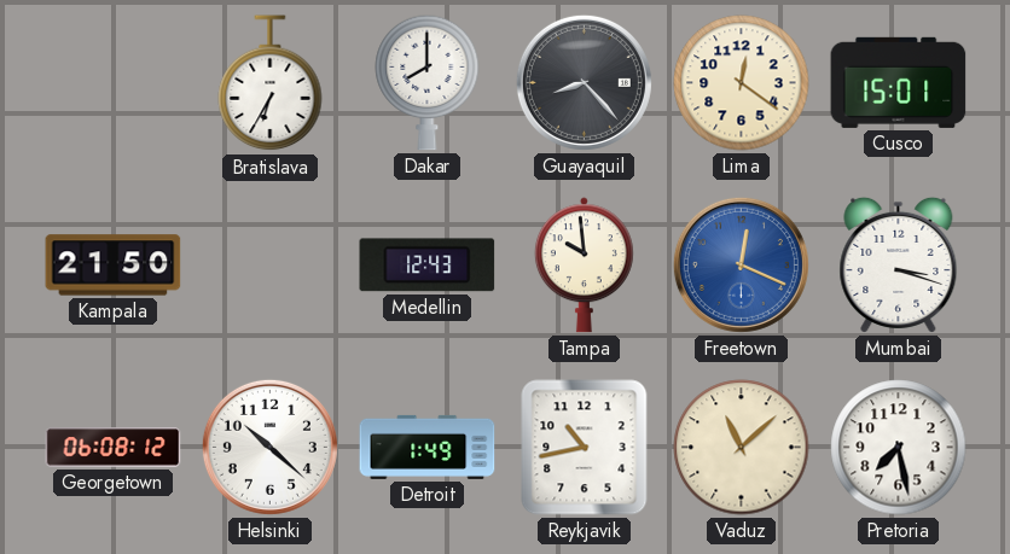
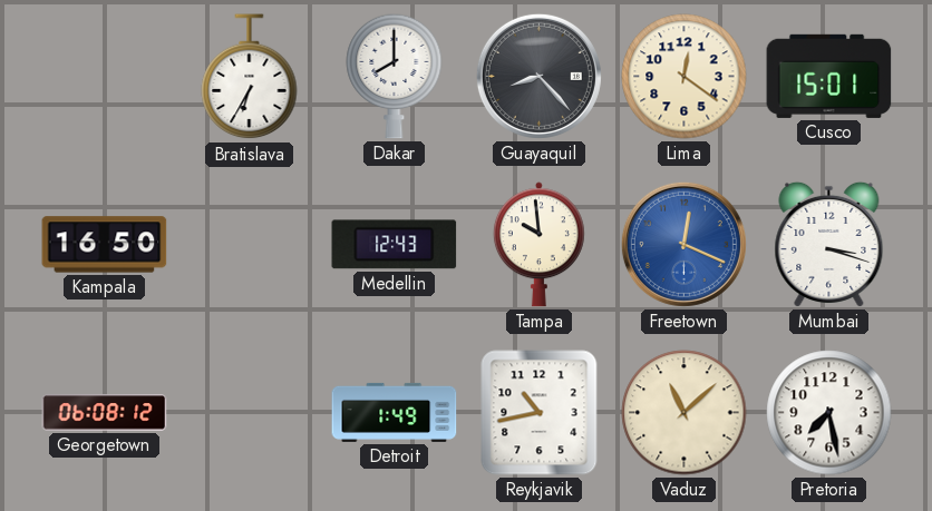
Kampala: 21:50 -> 16:50 (105, 245)
Helsinki: 10:22 -> none (269, 447)
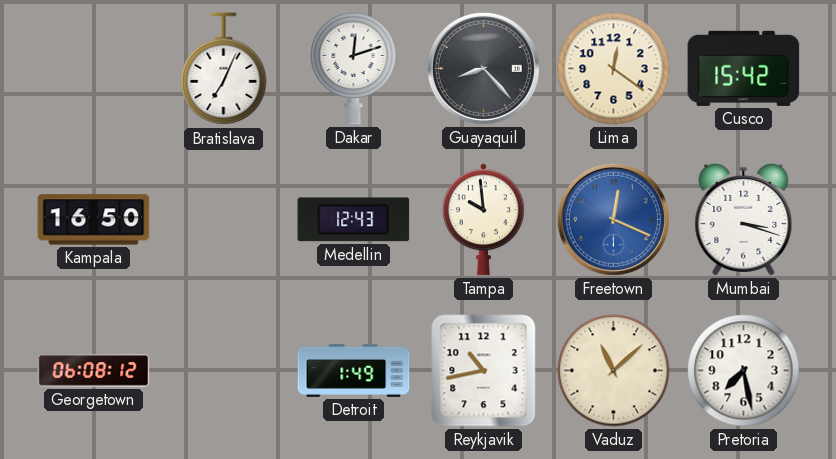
Bratislava: 6:35 -> 7:04 (224, 69)
Dakar: 8:00 -> 12:12 (354, 68)
Cusco: 15:01 -> 15:42 (744, 68)
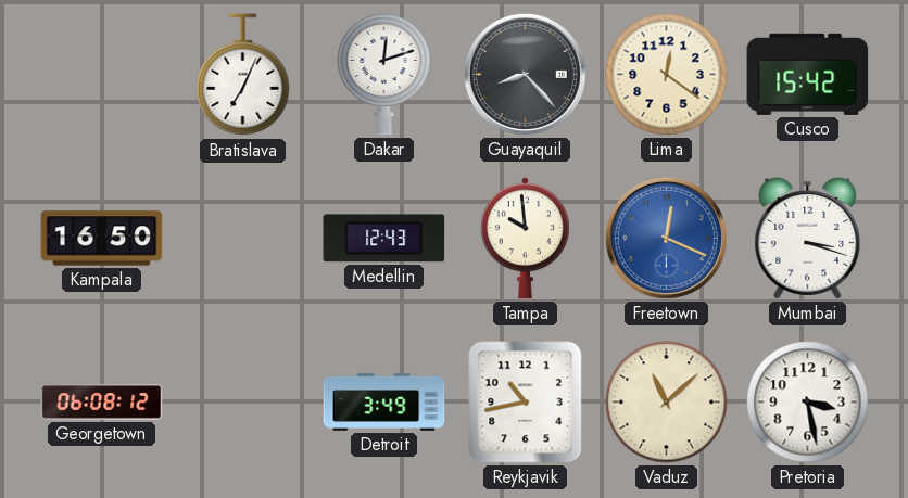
Detroit: 1:49 -> 3:49 (384, 401)
Pretoria: 7:28 -> 3:28 (808, 403)
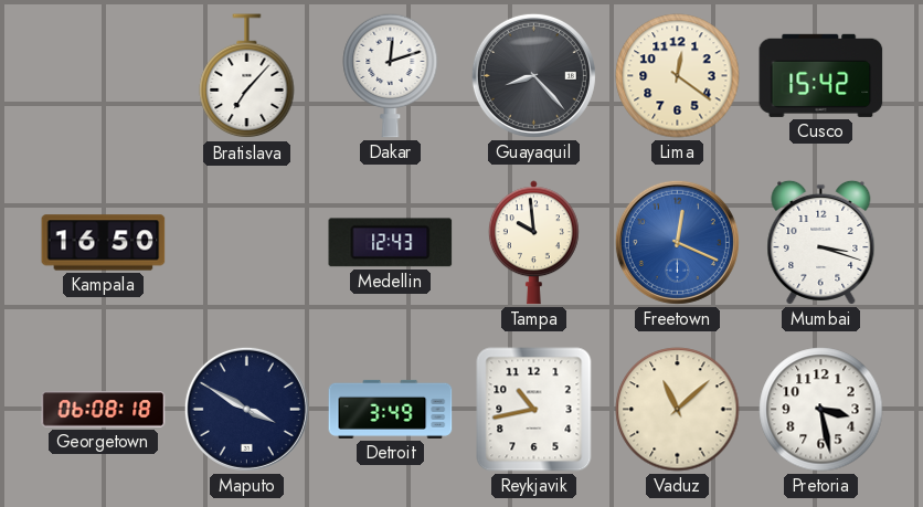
Bratislava: 7:04 -> 7:07 (247, 76)
Georgetown: 06:08:12 -> 06:08:18 (104, 410)
Maputo: none -> 3:50 (246, 409)
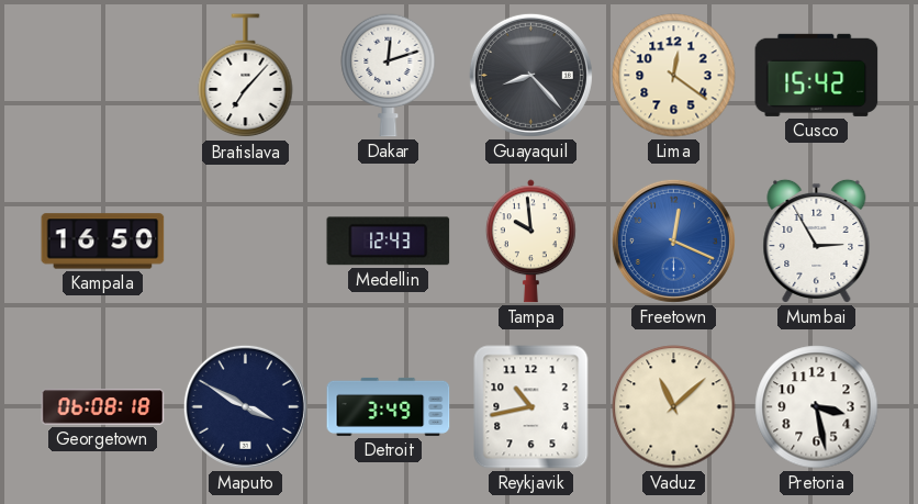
Mumbai: 3:18 -> 2:55 (817, 240)
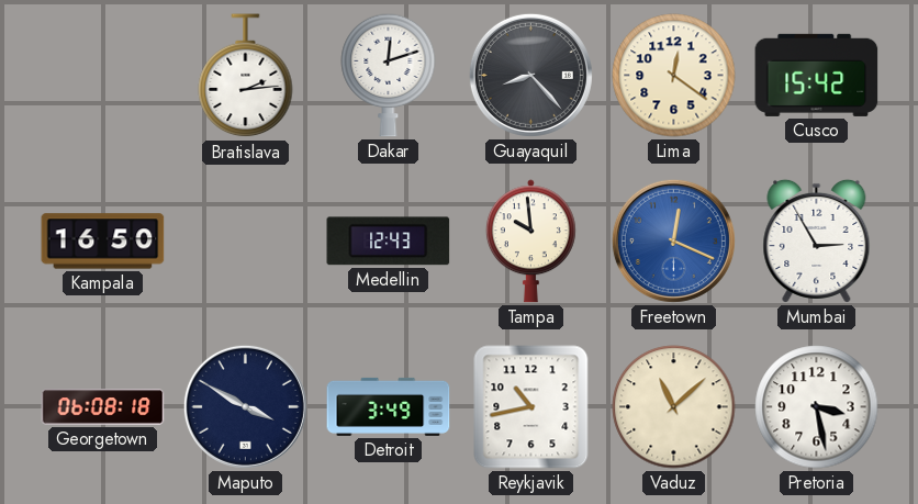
Bratislava: 7:07 -> 2:14 (246, 76)
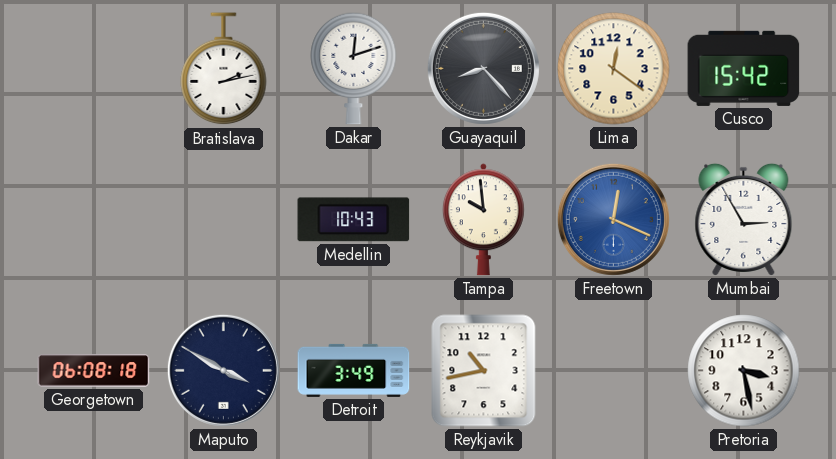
Bratislava: 2:14 -> 2:13 (224, 69)
Kampala: 16:50 -> none (103, 242)
Medellin: 12:43 -> 10:43 (354, 220)
Vaduz: 11:08 -> none (674, 407)
